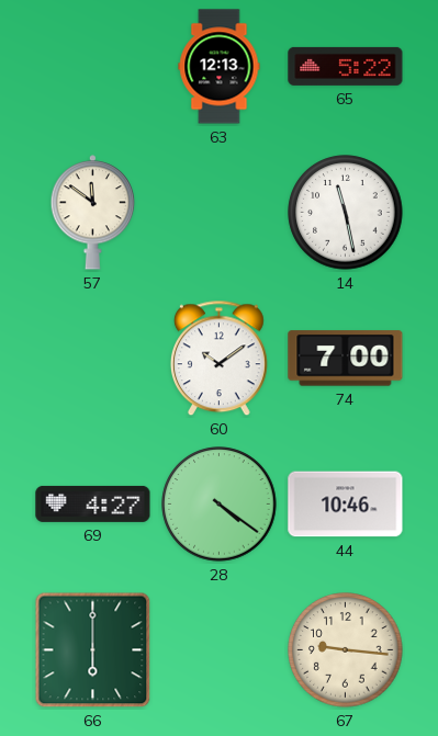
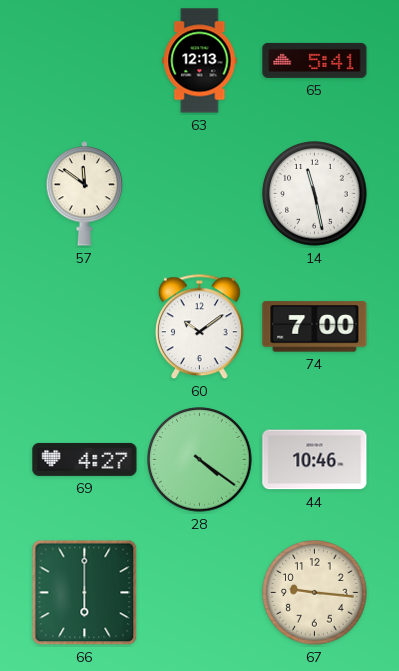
65: 5:22 -> 5:41 (315, 60)
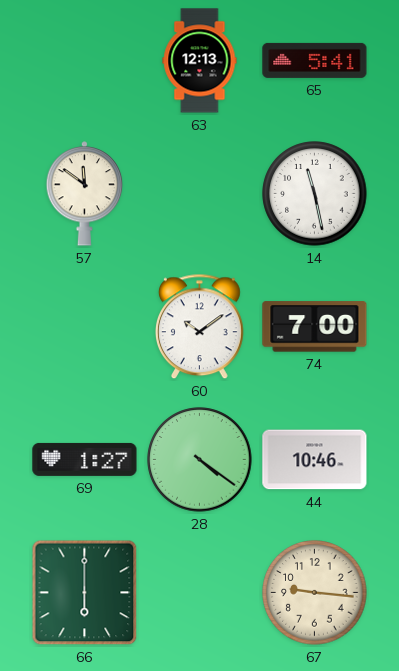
69: 4:27 -> 1:27 (85, 459)
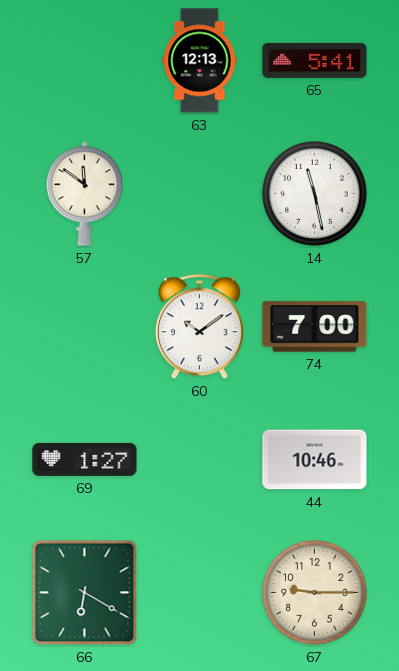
28: 4:21 -> none (200, 460)
66: 6:00 -> 6:20 (85, 593)
67: 9:16 -> 9:15 (315, 593)
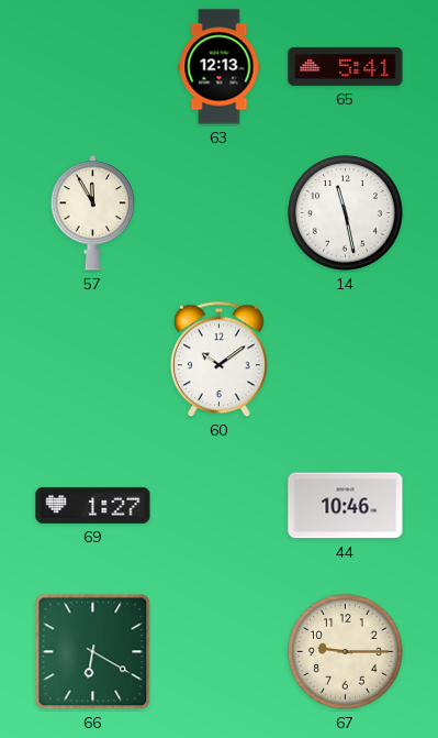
57: 11:51 -> 11:55 (93, 213)
74: 7:00 -> none (315, 327)
